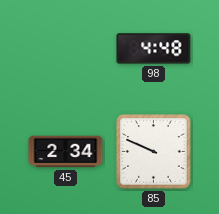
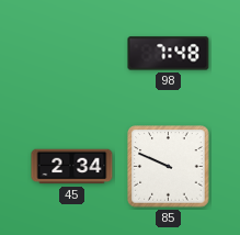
98: 4:48 -> 7:48 (169, 54)
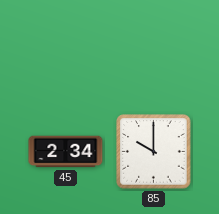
98: 7:48 -> none (169, 54)
85: 9:49 -> 10:00 (154, 152)
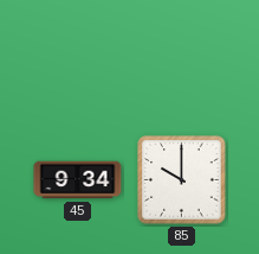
45: 2:34 -> 9:34 (78, 180)
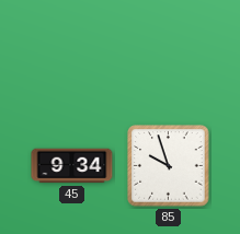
85: 10:00 -> 9:57 (169, 166)
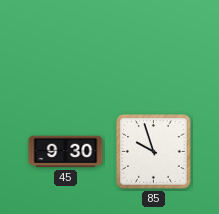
45: 9:34 -> 9:30 (66, 152)
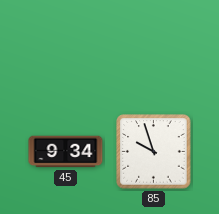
45: 9:30 -> 9:34 (66, 152)
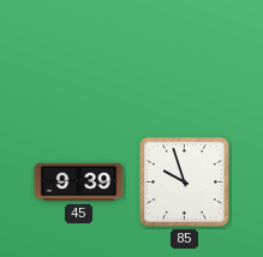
45: 9:34 -> 9:39 (79, 183)
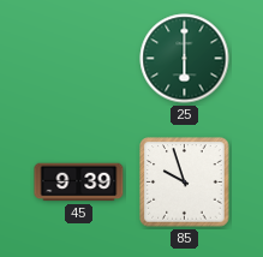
25: none -> 6:00 (185, 59)
